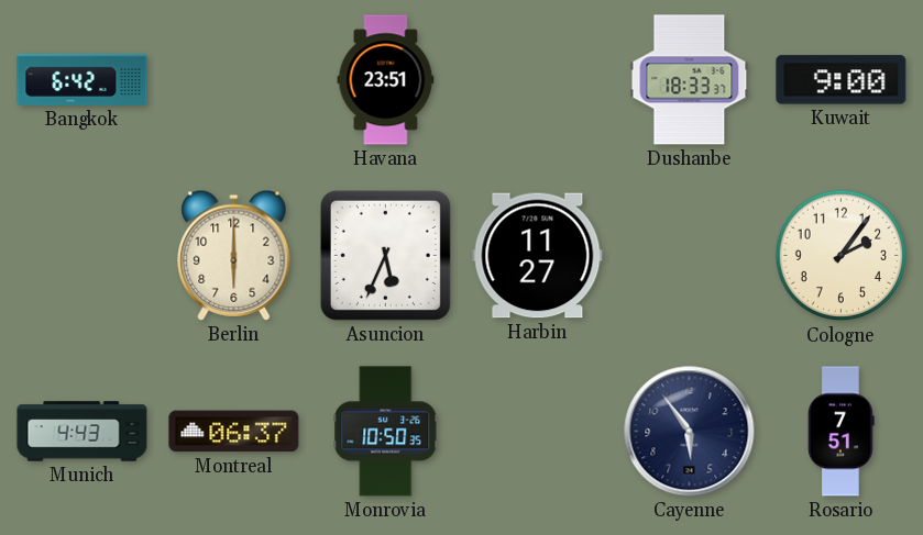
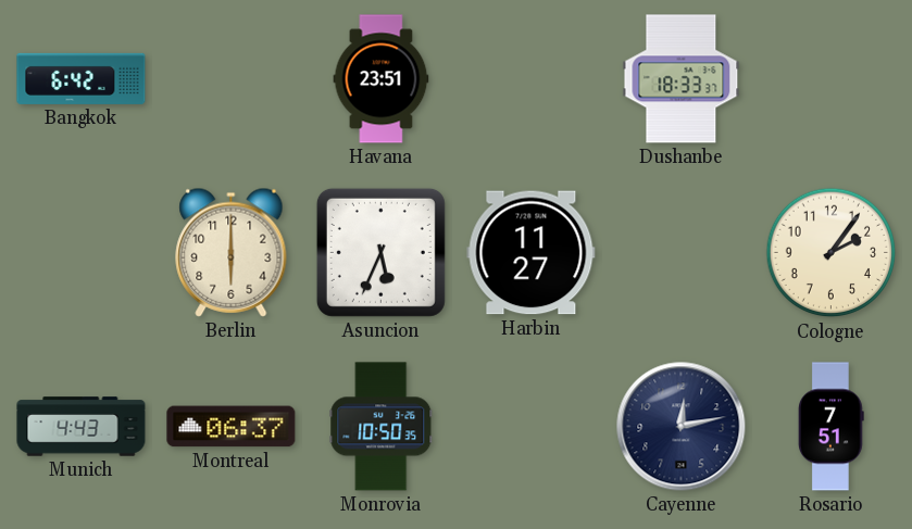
Kuwait: 9:00 -> none (842, 80)
Cayenne: 5:54 -> 12:13 (682, 427)
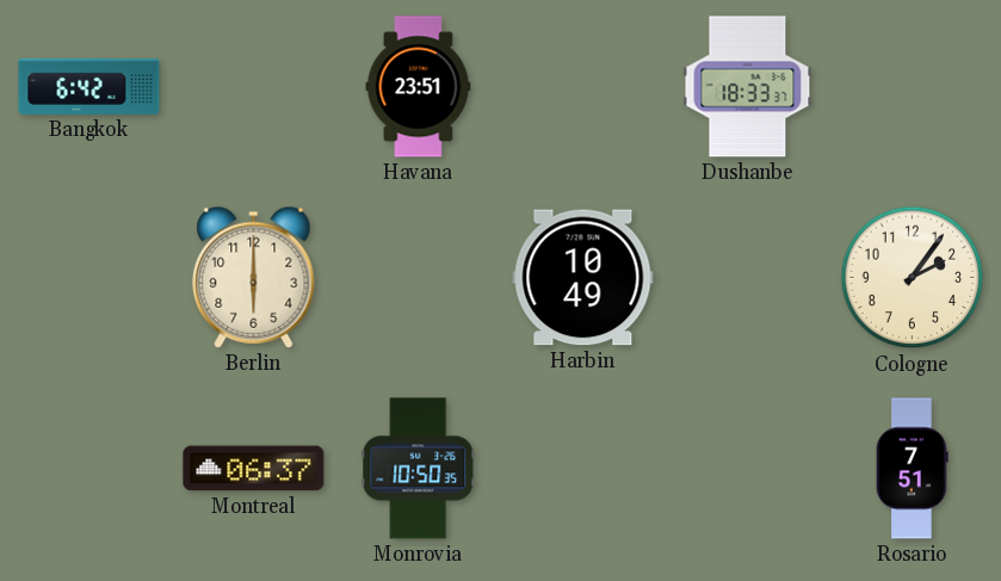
Asuncion: 5:34 -> none (380, 252)
Harbin: 11:27 -> 10:49 (583, 278)
Munich: 4:43 -> none (82, 427)
Cayenne: 12:13 -> none (682, 427)
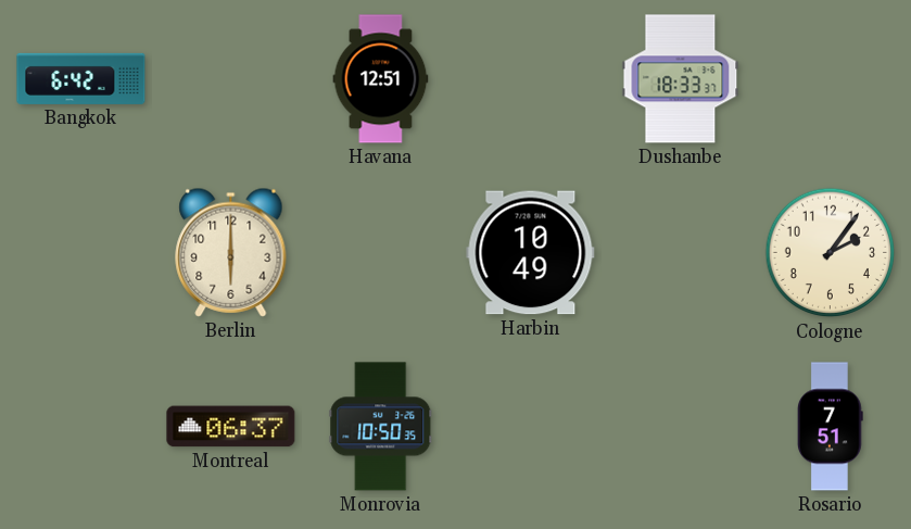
Havana: 23:51 -> 12:51 (381, 79)
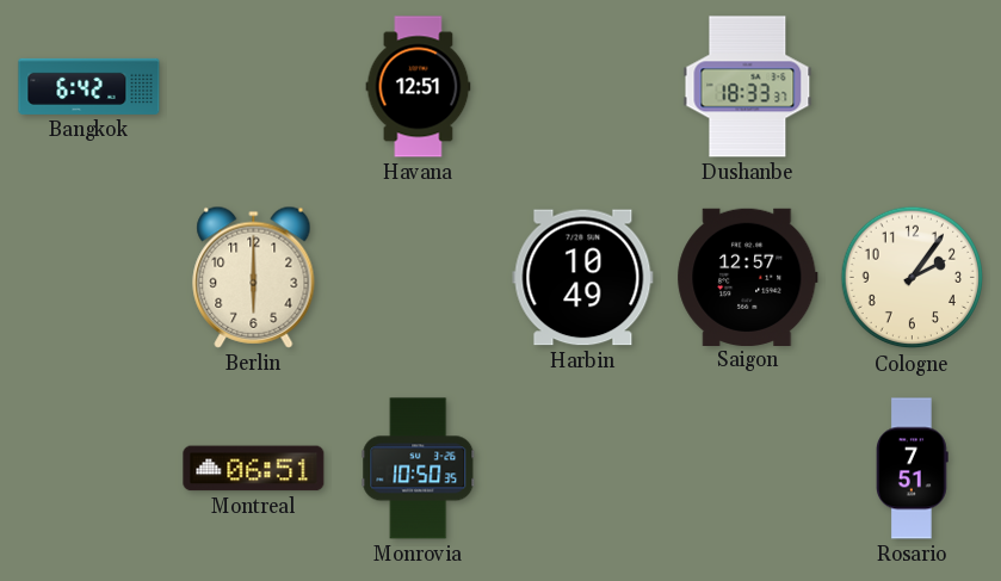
Saigon: none -> 12:57 (748, 277)
Montreal: 06:37 -> 06:51 (254, 469)
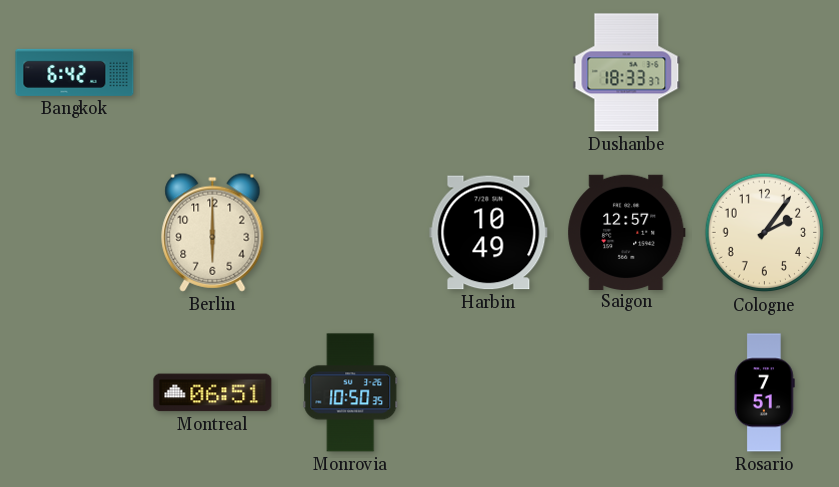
Havana: 12:51 -> none (419, 87)
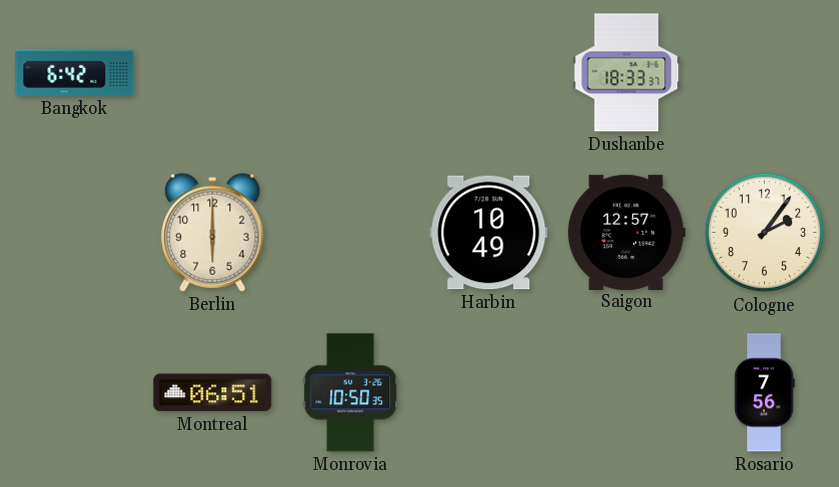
Rosario: 7:51 -> 7:56 (765, 393)
